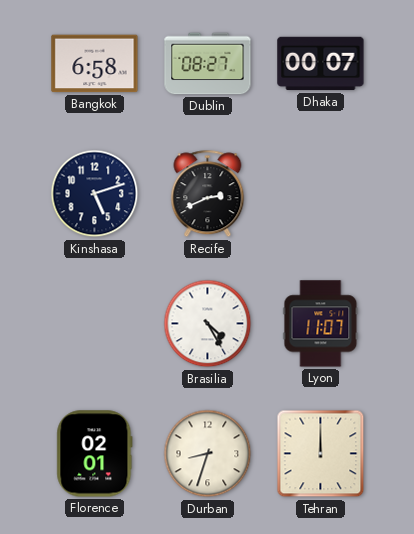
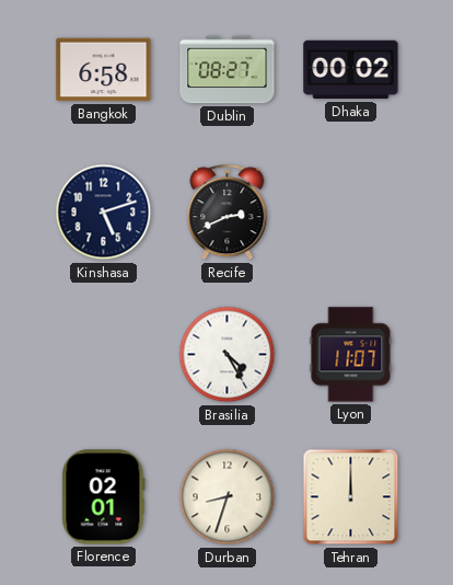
Dhaka: 00:07 -> 00:02 (351, 70)
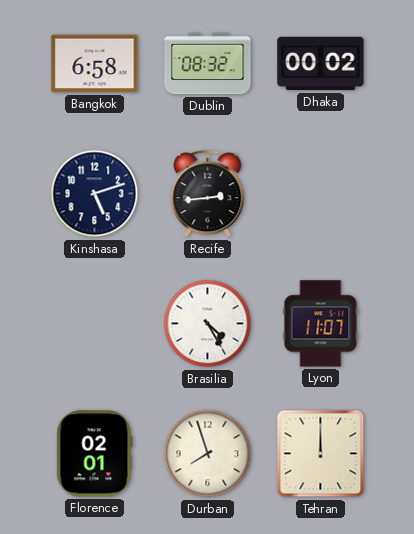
Dublin: 08:27 -> 08:32 (208, 64)
Recife: 2:41 -> 2:44 (208, 194)
Durban: 8:33 -> 7:57 (208, 454)
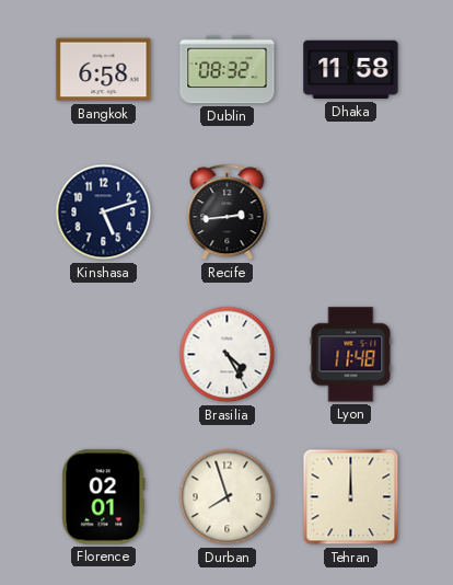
Dhaka: 00:02 -> 11:58 (351, 70)
Lyon: 11:07 -> 11:48 (351, 355)
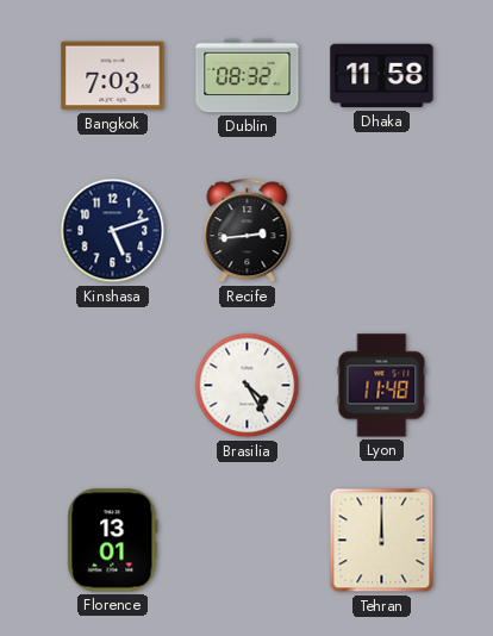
Bangkok: 6:58 -> 7:03 (113, 76)
Florence: 02:01 -> 13:01 (113, 541)
Durban: 7:57 -> none (228, 497)
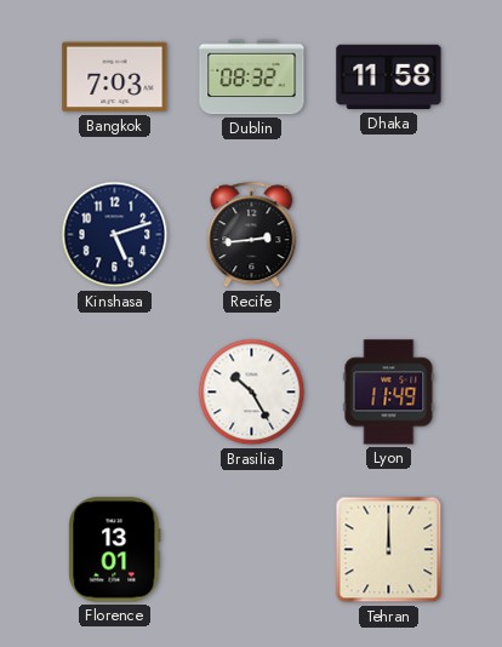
Brasilia: 4:25 -> 10:25 (252, 393)
Lyon: 11:48 -> 11:49 (389, 393)
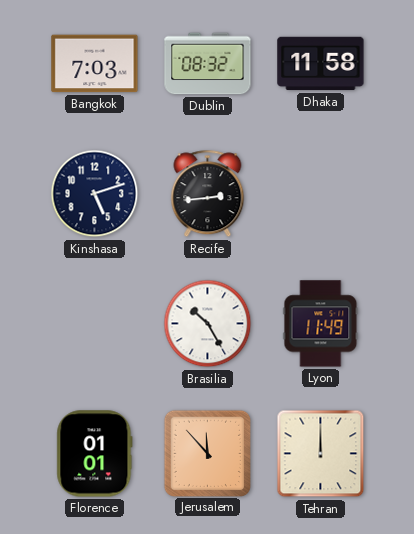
Florence: 13:01 -> 01:01 (95, 454)
Jerusalem: none -> 11:53 (207, 453)
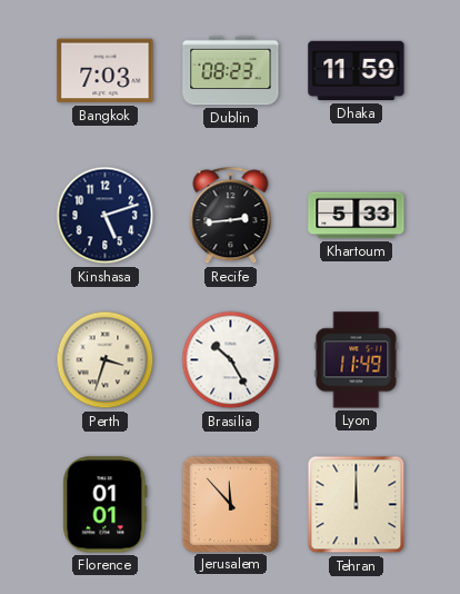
Dublin: 08:32 -> 08:23 (231, 71)
Dhaka: 11:58 -> 11:59 (357, 71)
Khartoum: none -> 5:33 (357, 216)
Perth: none -> 3:33 (106, 360)
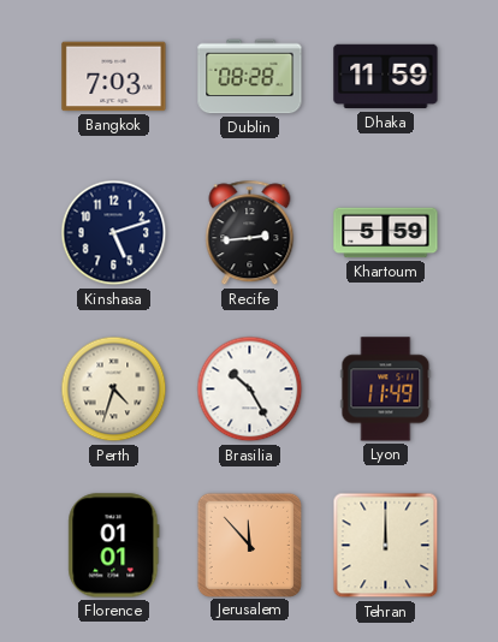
Dublin: 08:23 -> 08:28 (250, 77)
Khartoum: 5:33 -> 5:59 (386, 233)
Perth: 3:33 -> 4:33 (114, 390)
